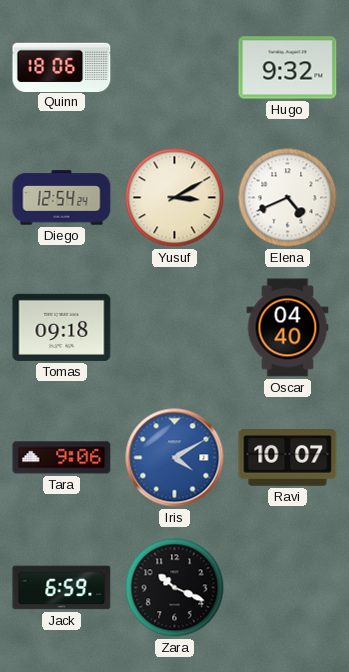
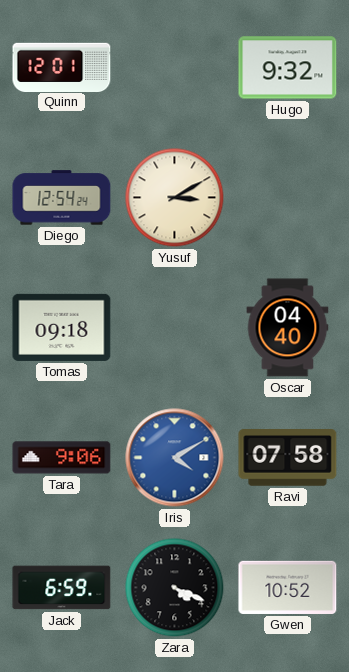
Quinn: 18:06 -> 12:01 (62, 67)
Elena: 4:41 -> none (288, 198)
Ravi: 10:07 -> 07:58 (288, 458)
Zara: 10:19 -> 4:19 (175, 588)
Gwen: none -> 10:52 (288, 587)
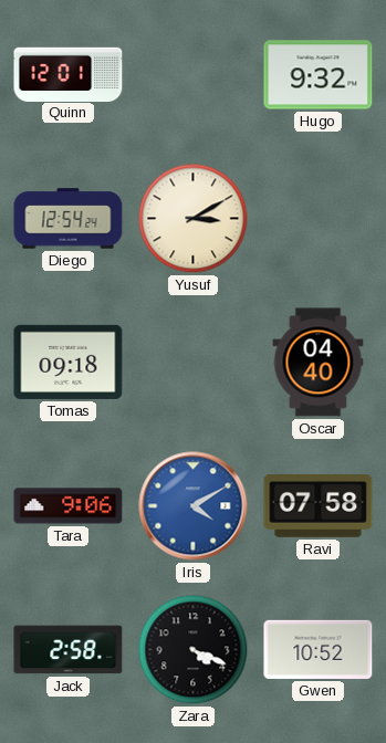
Jack: 6:59 -> 2:58 (69, 650)
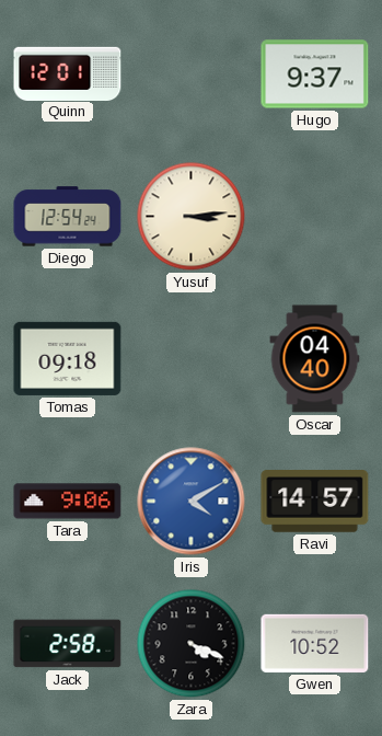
Hugo: 9:32 -> 9:37 (315, 74)
Yusuf: 3:10 -> 3:14 (192, 217)
Ravi: 07:58 -> 14:57 (315, 502)
